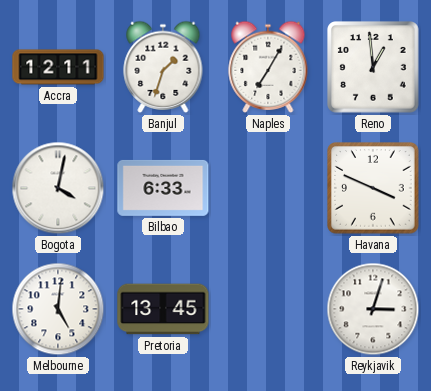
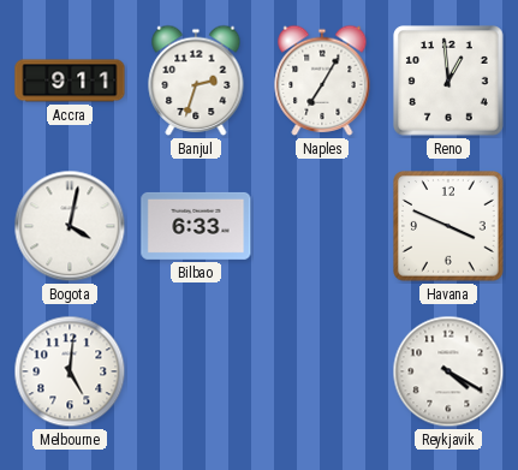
Accra: 12:11 -> 9:11 (70, 81)
Banjul: 1:33 -> 2:33 (196, 81)
Pretoria: 13:45 -> none (163, 309)
Reykjavik: 3:03 -> 4:20 (448, 371)
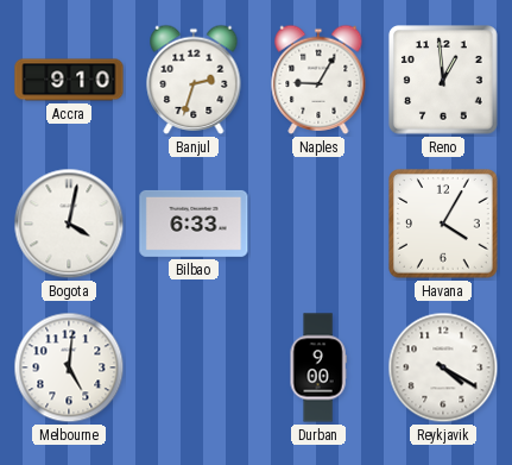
Accra: 9:11 -> 9:10 (69, 80)
Naples: 7:05 -> 9:05 (318, 80)
Havana: 3:49 -> 4:05 (444, 225)
Durban: none -> 9:00 (318, 367)
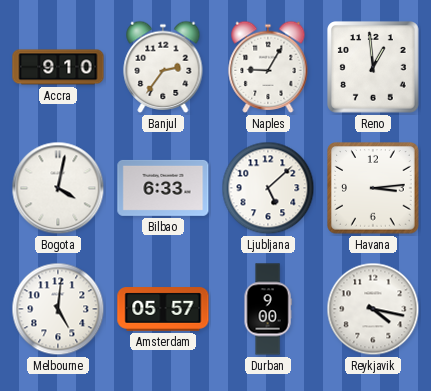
Banjul: 2:33 -> 2:36 (163, 67)
Ljubljana: none -> 5:08 (268, 188)
Havana: 4:05 -> 3:14 (374, 189)
Amsterdam: none -> 05:57 (163, 309)
Reykjavik: 4:20 -> 4:17 (373, 309)
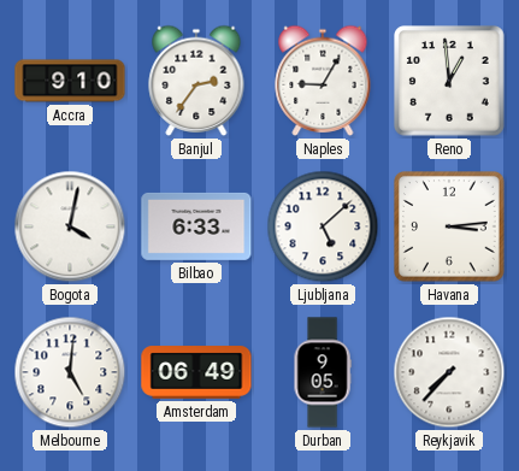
Amsterdam: 05:57 -> 06:49 (196, 372)
Durban: 9:00 -> 9:05 (323, 372)
Reykjavik: 4:17 -> 7:37 (449, 372)
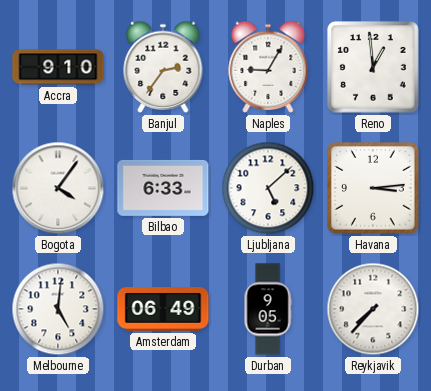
Bogota: 4:02 -> 4:06 (58, 188)
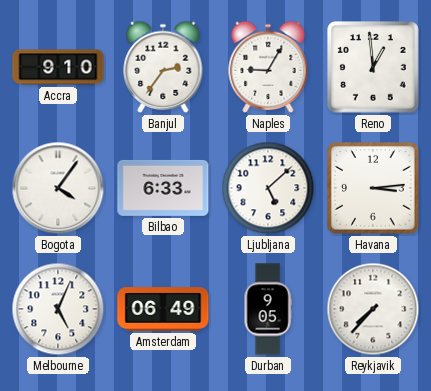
Melbourne: 5:01 -> 5:04 (58, 309)
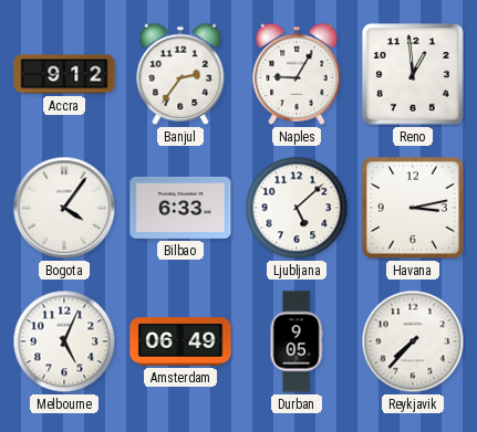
Accra: 9:10 -> 9:12 (64, 74)
Havana: 3:14 -> 3:13 (414, 209)
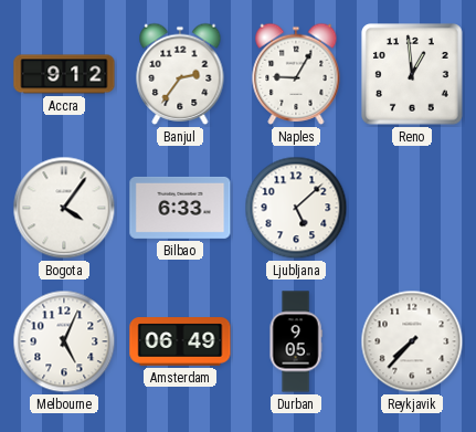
Havana: 3:13 -> none (414, 209)
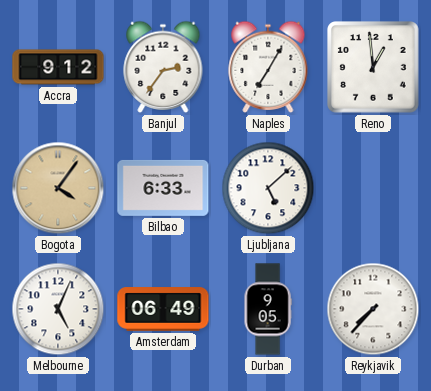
Naples: 9:05 -> 7:05 (268, 67)
Bogota dial: white -> champagne (58, 188)
